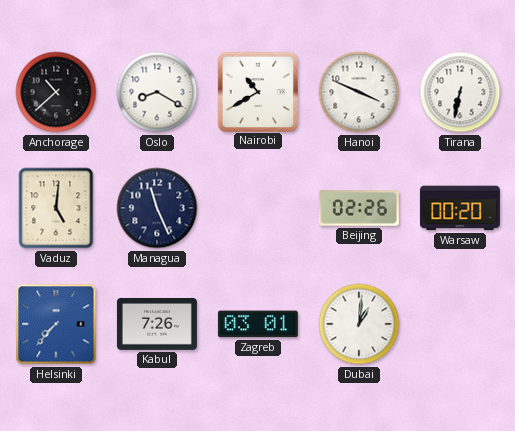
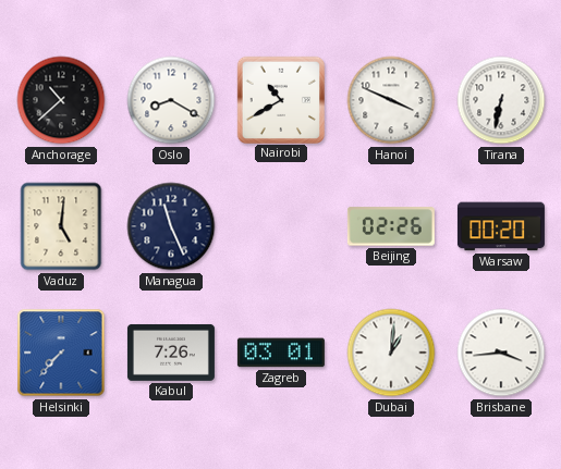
Brisbane: none -> 3:44 (501, 353)
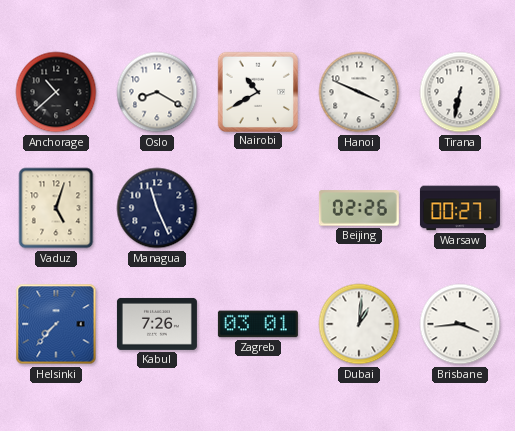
Vaduz: 5:01 -> 5:03 (56, 208)
Warsaw: 00:20 -> 00:27 (460, 208)
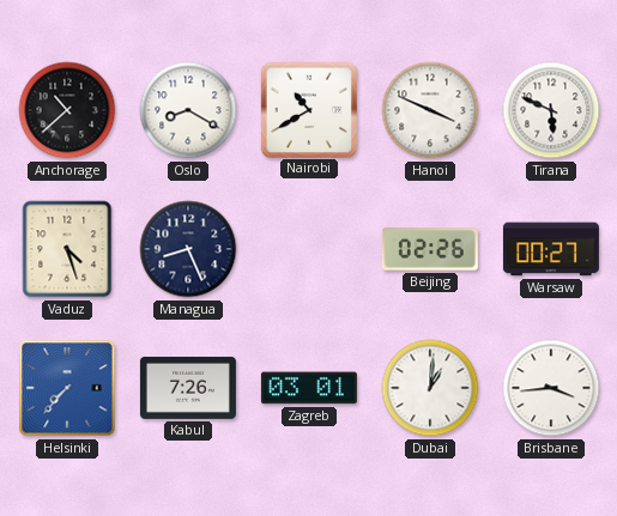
Tirana: 6:32 -> 5:49 (551, 110)
Vaduz: 5:03 -> 4:27 (67, 249)
Managua: 11:26 -> 8:26 (188, 249)
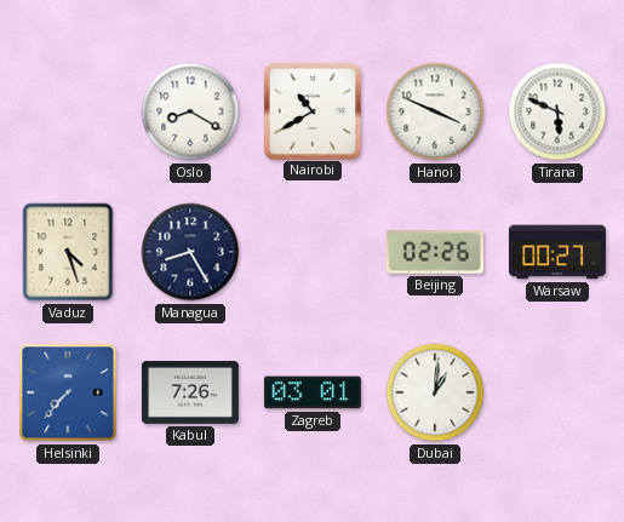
Anchorage: 10:38 -> none (67, 110)
Managua: 8:26 -> 8:25 (190, 252)
Brisbane: 3:44 -> none (551, 388)
